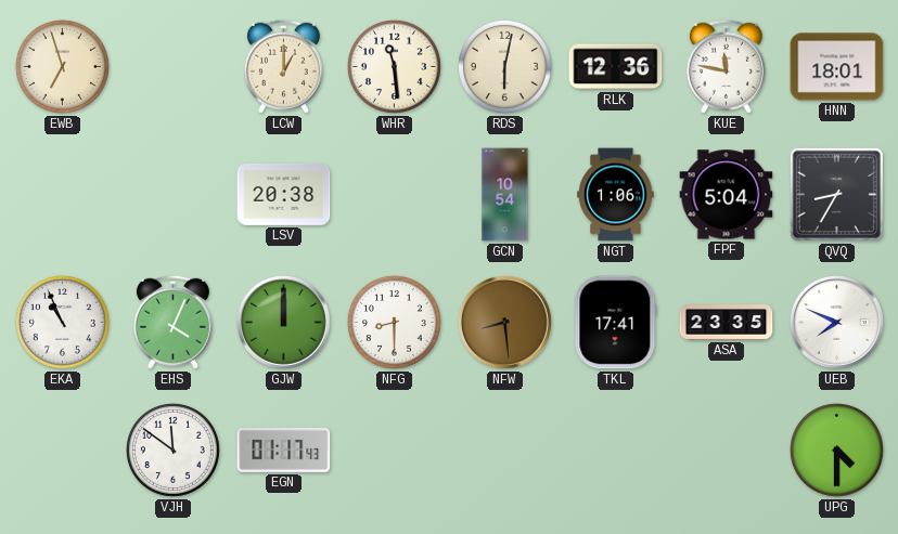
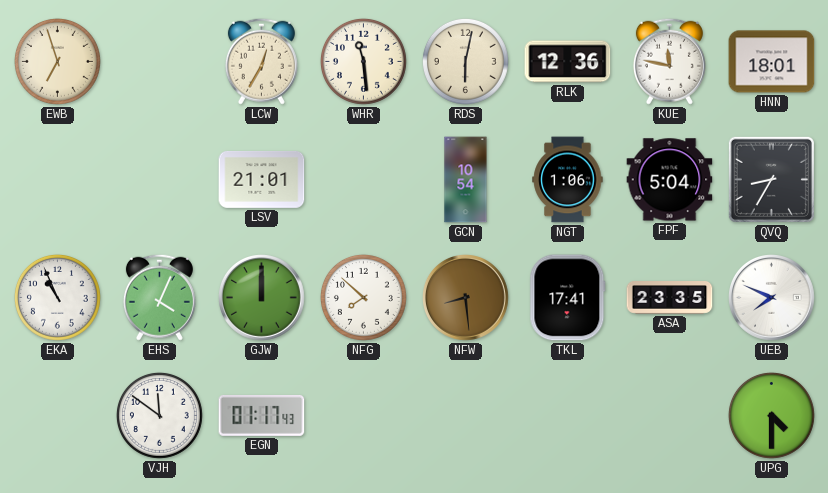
LCW: 1:00 -> 12:35 (261, 61)
LSV: 20:38 -> 21:01 (262, 179)
NFG: 8:30 -> 7:52 (363, 297)
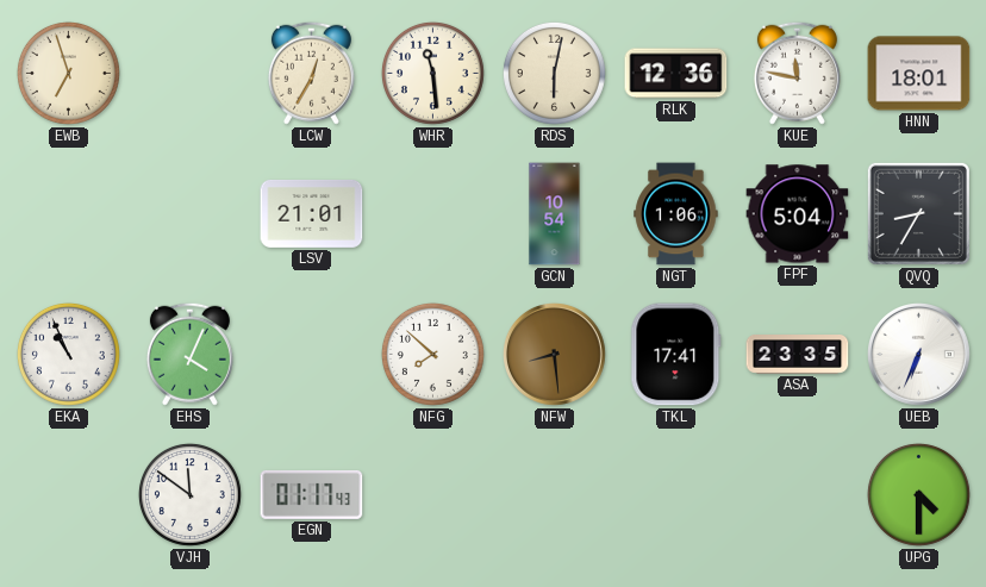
GJW: 12:00 -> none (262, 298)
UEB: 7:49 -> 6:34 (919, 355)
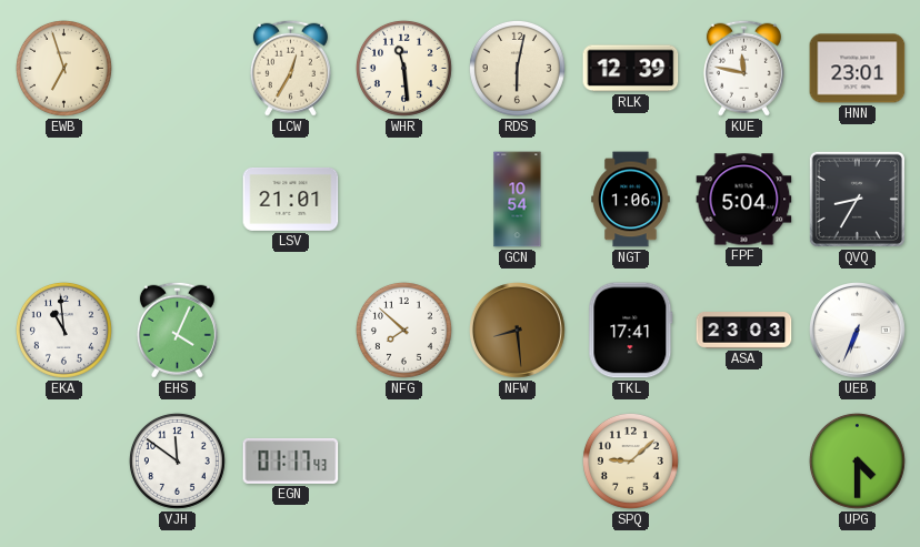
RLK: 12:36 -> 12:39 (631, 69)
HNN: 18:01 -> 23:01 (858, 69)
EKA: 10:56 -> 10:59 (63, 330)
ASA: 23:35 -> 23:03 (744, 331)
SPQ: none -> 9:08 (630, 460)
